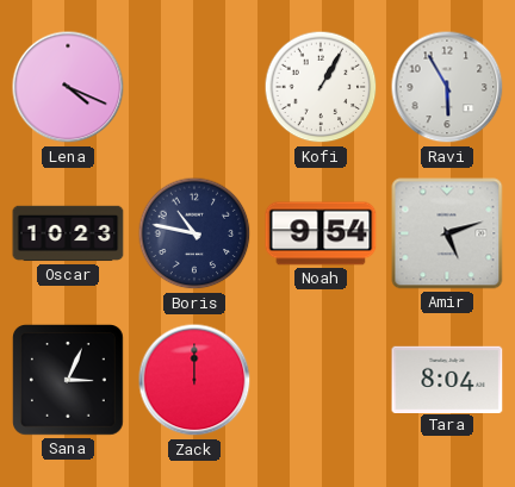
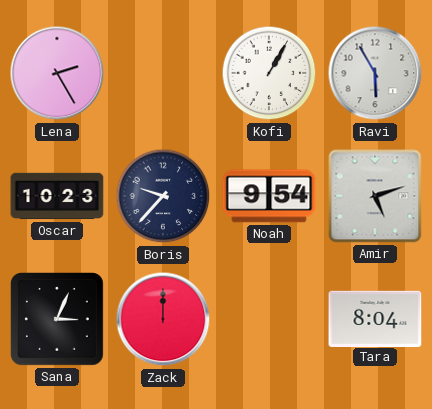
Lena: 4:19 -> 2:25 (57, 73)
Boris: 10:47 -> 9:37 (163, 196)
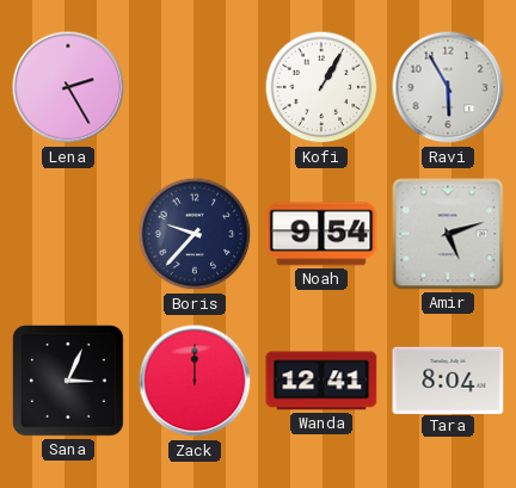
Oscar: 10:23 -> none (57, 196)
Wanda: none -> 12:41 (321, 381)
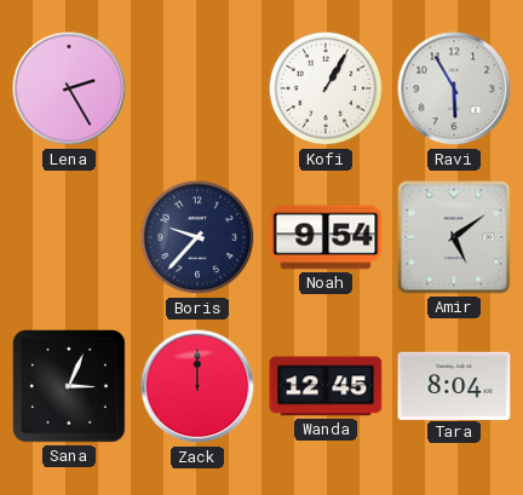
Amir: 5:12 -> 5:09 (454, 237)
Wanda: 12:41 -> 12:45 (326, 386)
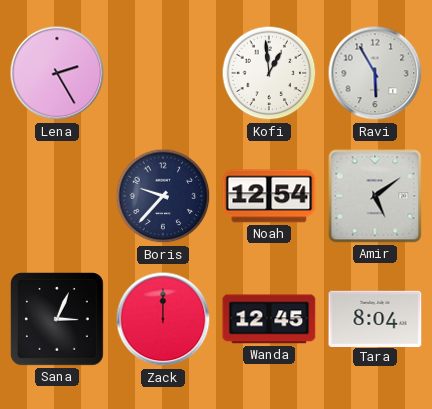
Kofi: 1:05 -> 12:59 (269, 73)
Noah: 9:54 -> 12:54 (269, 196)
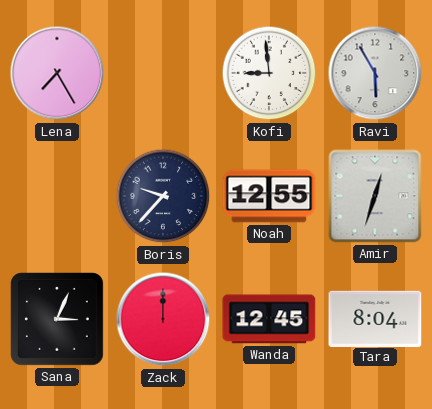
Lena: 2:25 -> 7:25 (57, 73)
Kofi: 12:59 -> 8:59 (269, 73)
Noah: 12:54 -> 12:55 (269, 196)
Amir: 5:09 -> 12:33 (375, 196)
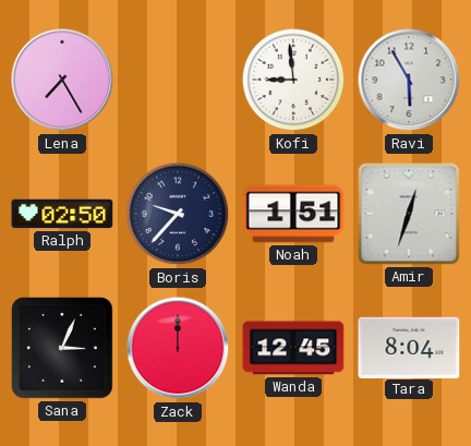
Ralph: none -> 02:50 (62, 214)
Noah: 12:55 -> 1:51 (293, 214)
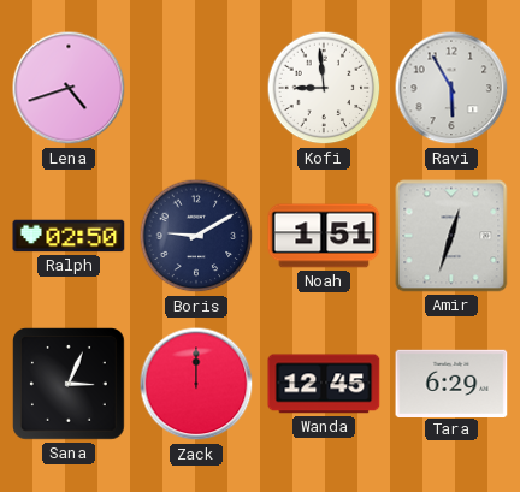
Lena: 7:25 -> 4:42 (69, 88)
Boris: 9:37 -> 9:10 (196, 236)
Tara: 8:04 -> 6:29 (451, 383)
